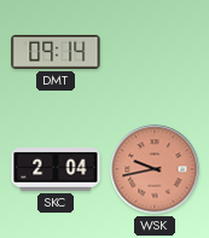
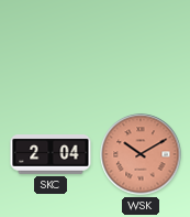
DMT: 09:14 -> none (56, 52)
WSK: 9:43 -> 10:10 (141, 154)
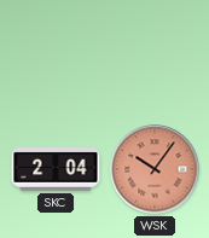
WSK: 10:10 -> 10:06 (155, 169)
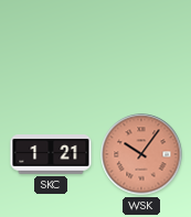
SKC: 2:04 -> 1:21 (51, 154)
